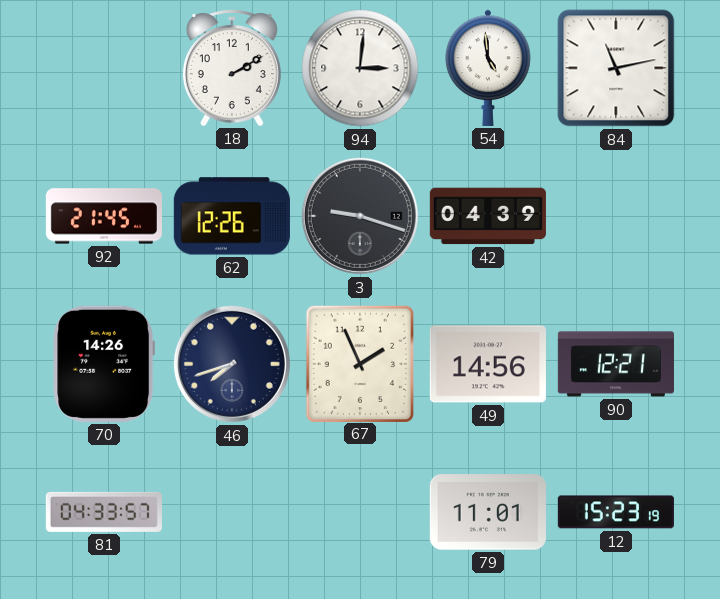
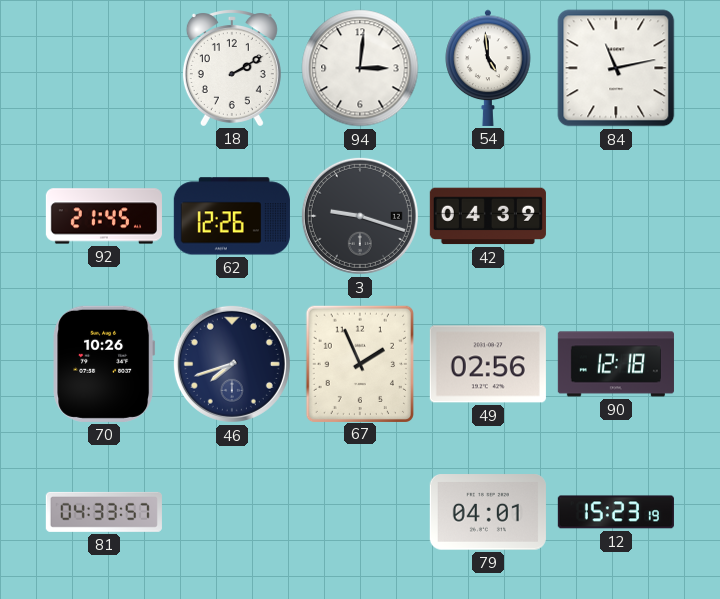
70: 14:26 -> 10:26 (104, 364)
49: 14:56 -> 02:56 (488, 364)
90: 12:21 -> 12:18 (616, 364)
79: 11:01 -> 04:01 (488, 512)
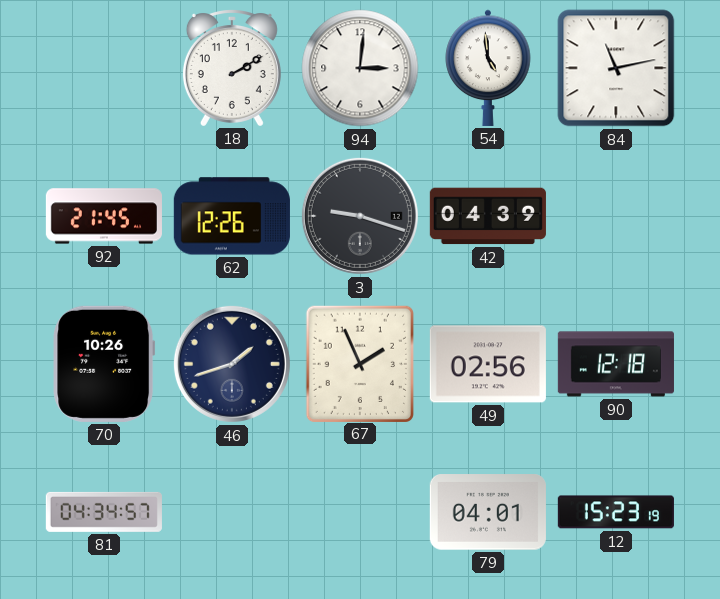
46: 7:42 -> 1:42 (232, 364)
81: 04:33 -> 04:34 (104, 512)
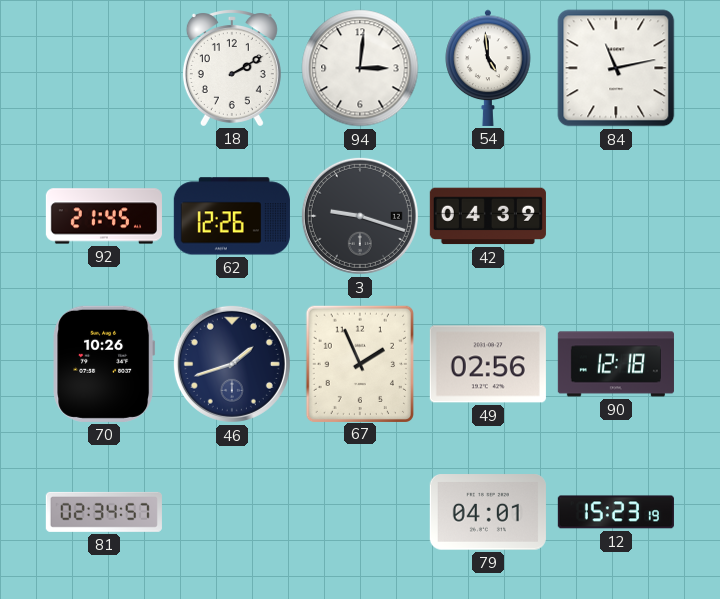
81: 04:34 -> 02:34 (104, 512)
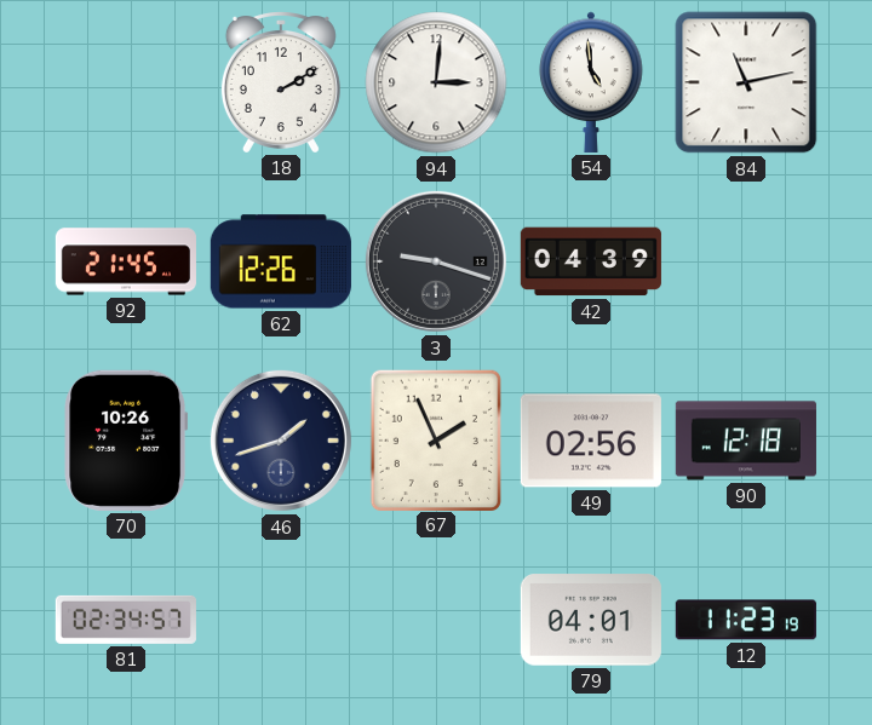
12: 15:23 -> 11:23 (746, 620)
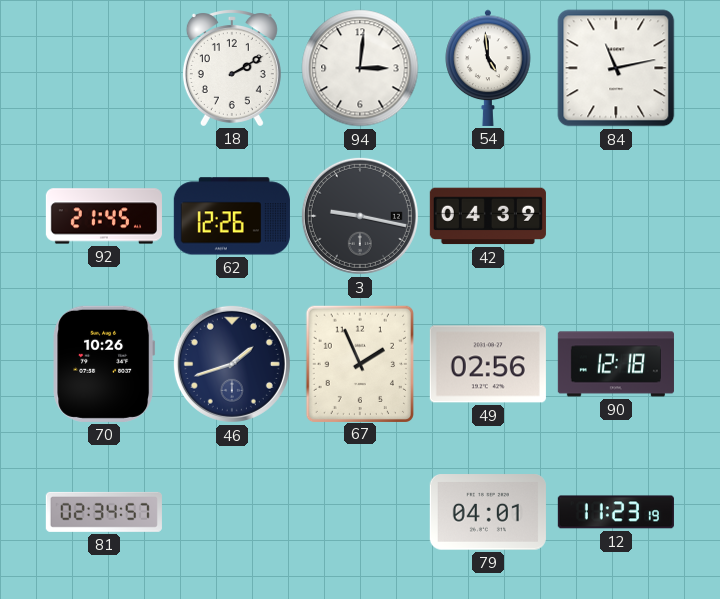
3: 9:18 -> 9:17 (360, 216)
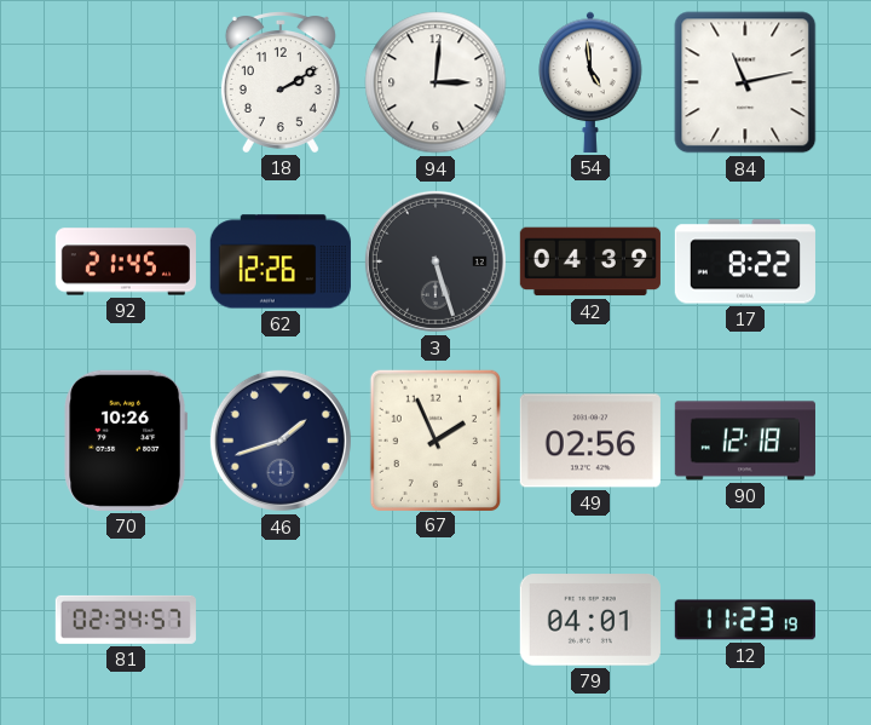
3: 9:17 -> 5:27 (435, 261)
17: none -> 8:22 (745, 261)
